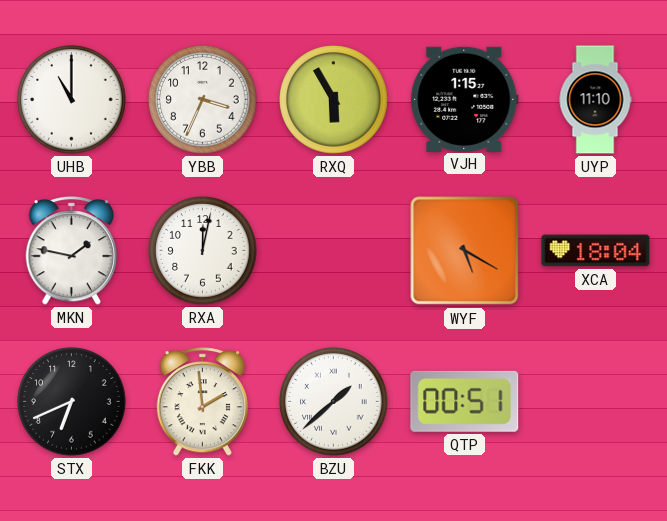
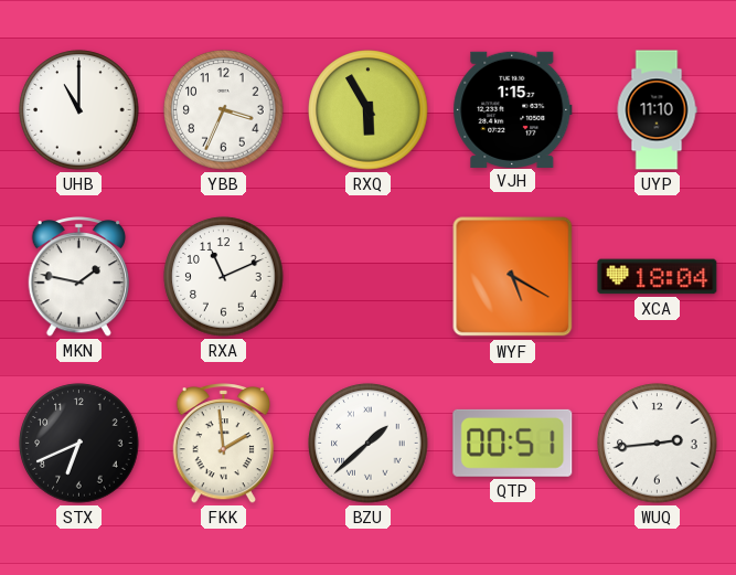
RXA: 12:02 -> 11:11 (224, 277)
WUQ: none -> 2:44 (658, 444)
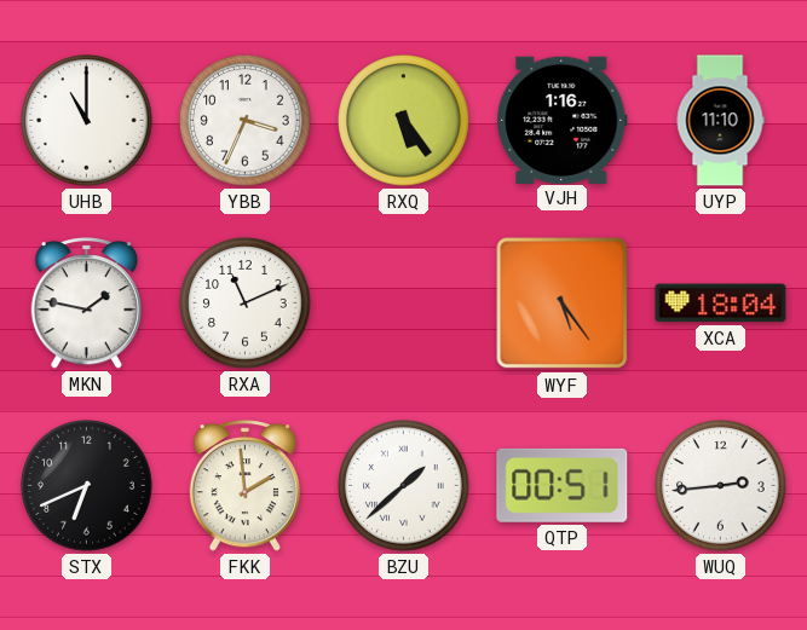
RXQ: 5:55 -> 5:24 (404, 121)
VJH: 1:15 -> 1:16 (563, 120)
WYF: 5:20 -> 5:24 (563, 304)
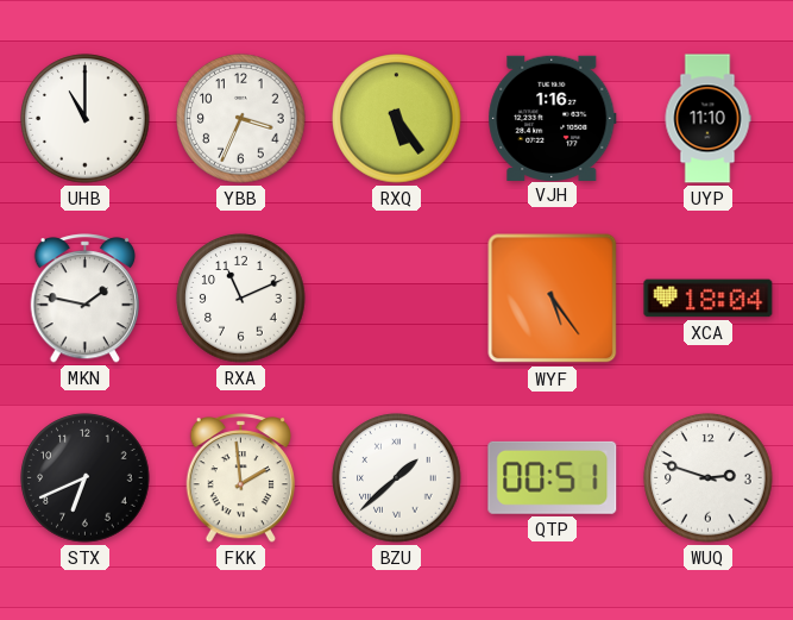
WUQ: 2:44 -> 2:48 (709, 478)
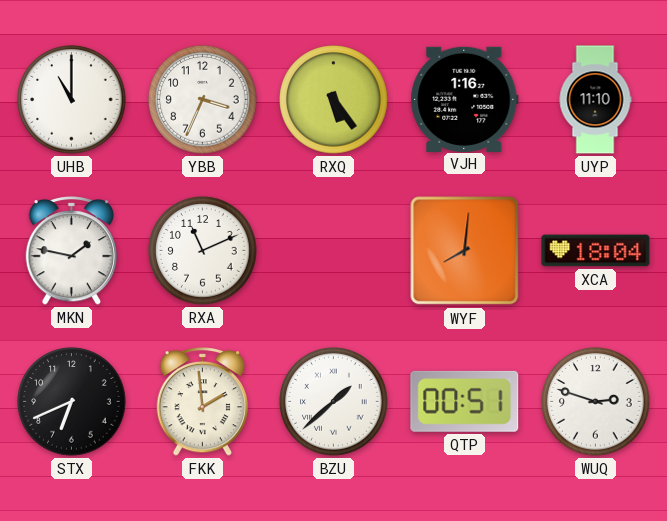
WYF: 5:24 -> 8:01 (465, 251)
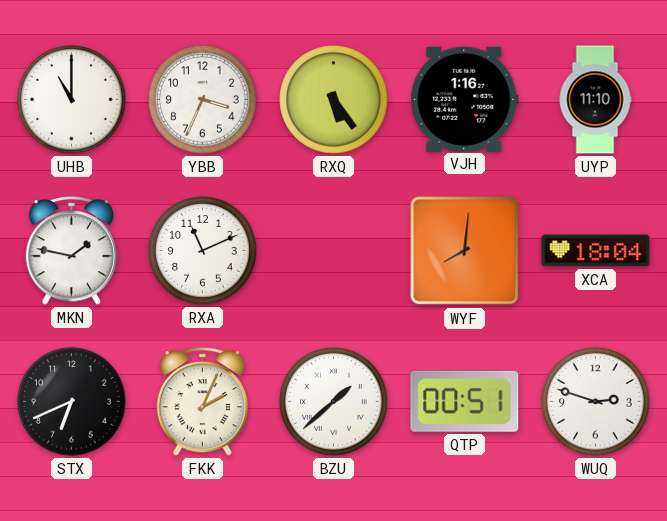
FKK: 1:59 -> 2:04 (203, 402)
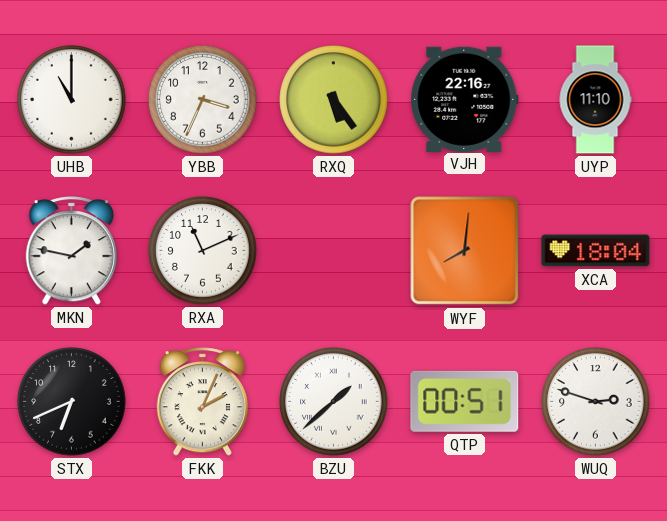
VJH: 1:16 -> 22:16 (465, 99)
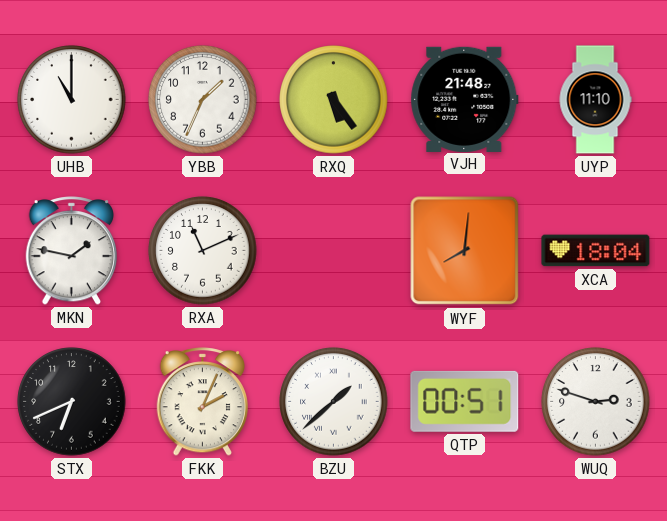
YBB: 3:34 -> 1:34 (203, 100)
VJH: 22:16 -> 21:48 (465, 99)
